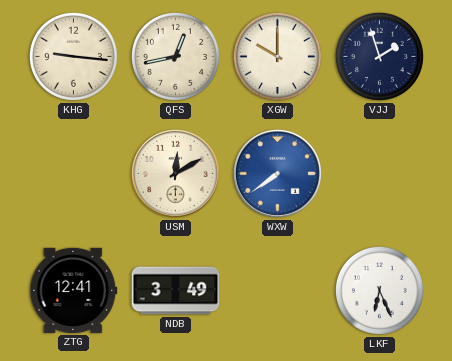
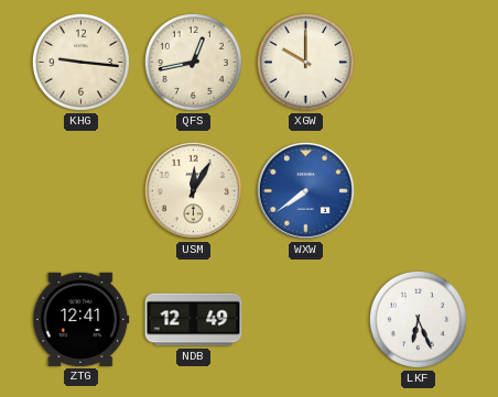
VJJ: 1:57 -> none (379, 56)
USM: 12:10 -> 12:05 (193, 190)
NDB: 3:49 -> 12:49 (194, 320)
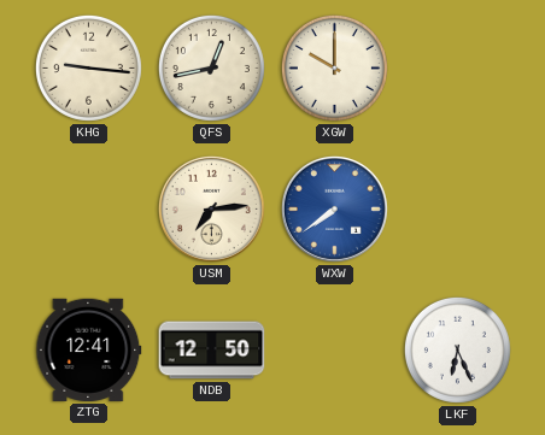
USM: 12:05 -> 7:14 (211, 208)
NDB: 12:49 -> 12:50 (212, 351)
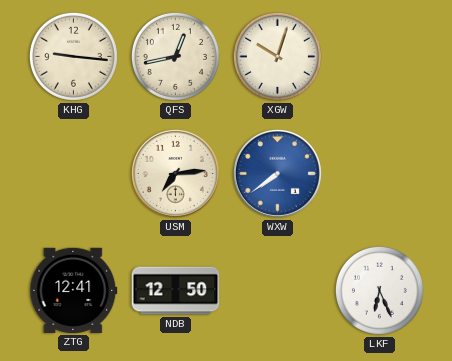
XGW: 10:00 -> 10:03 (277, 56)
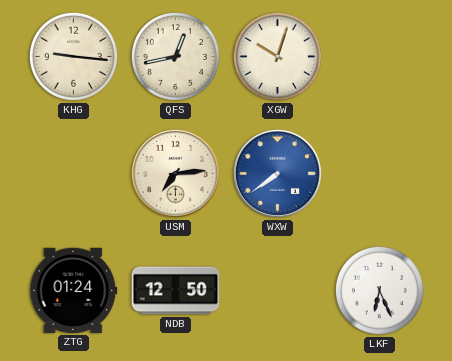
ZTG: 12:41 -> 01:24 (74, 290)
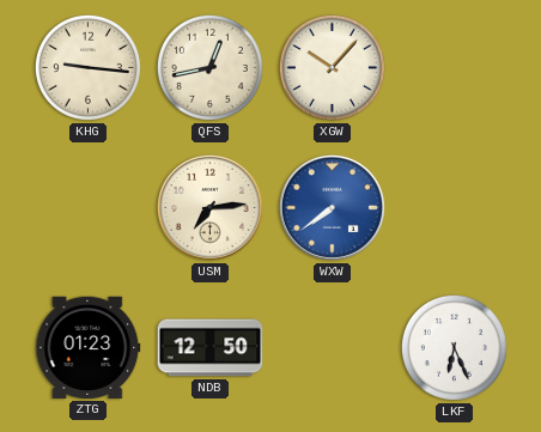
XGW: 10:03 -> 10:07 (332, 67)
ZTG: 01:24 -> 01:23 (89, 347)
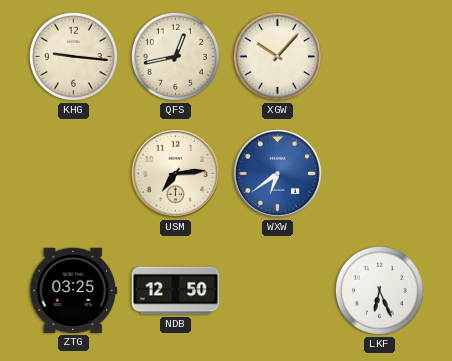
WXW: 7:39 -> 6:39 (277, 173)
ZTG: 01:23 -> 03:25 (74, 290)
